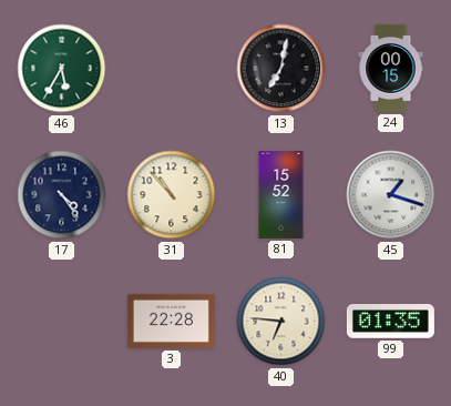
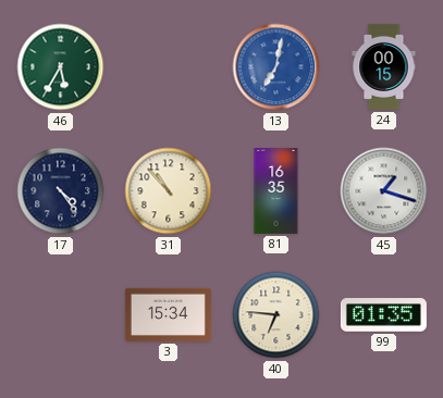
13 dial: black -> blue (276, 67)
81: 15:52 -> 16:35 (276, 190)
3: 22:28 -> 15:34 (168, 314)
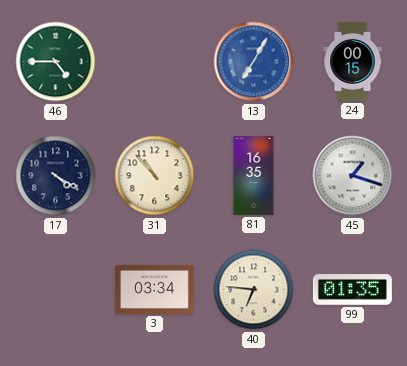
46: 5:35 -> 4:45 (56, 62)
13: 7:02 -> 7:05 (254, 62)
17: 4:24 -> 4:20 (56, 176)
3: 15:34 -> 03:34 (154, 289)
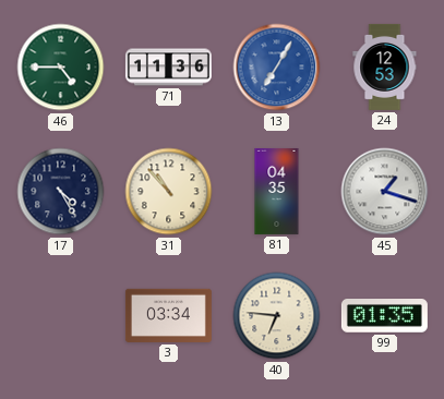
71: none -> 11:36 (168, 68)
24: 00:15 -> 12:53 (385, 66)
17: 4:20 -> 4:25 (61, 192)
81: 16:35 -> 04:35 (277, 191)
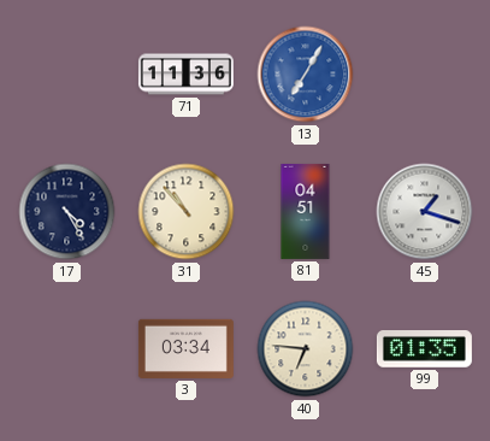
46: 4:45 -> none (61, 68)
24: 12:53 -> none (385, 66)
81: 04:35 -> 04:51 (306, 211)
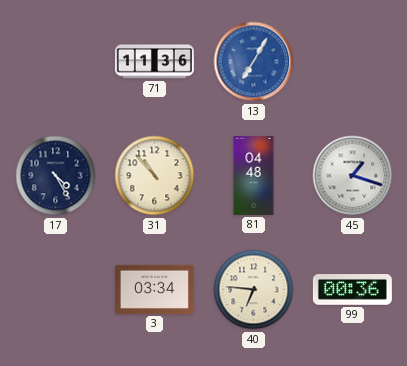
81: 04:51 -> 04:48 (254, 175)
99: 01:35 -> 00:36 (352, 290)
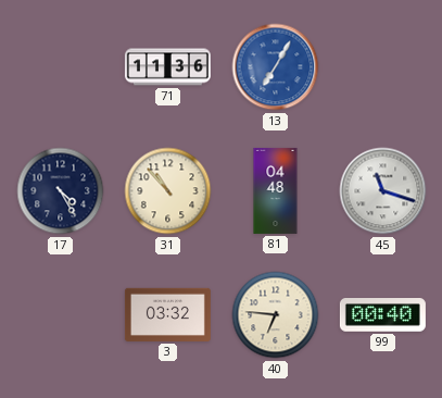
45: 1:18 -> 11:18 (383, 191)
3: 03:34 -> 03:32 (167, 314)
99: 00:36 -> 00:40 (382, 315)
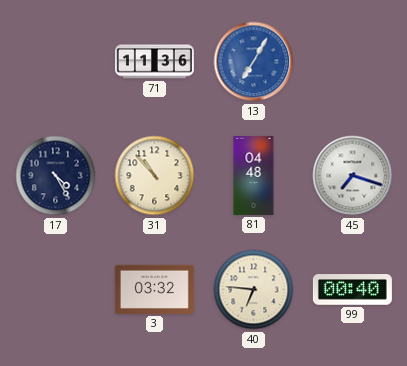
45: 11:18 -> 7:18 (353, 176)
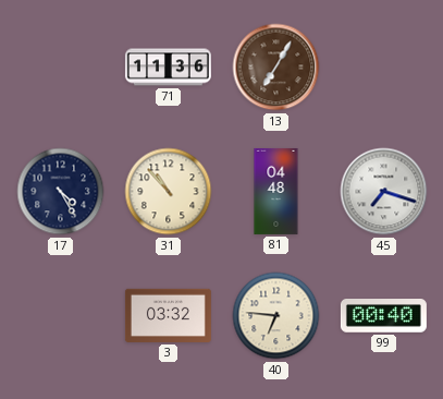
13 dial: blue -> brown (276, 68)
